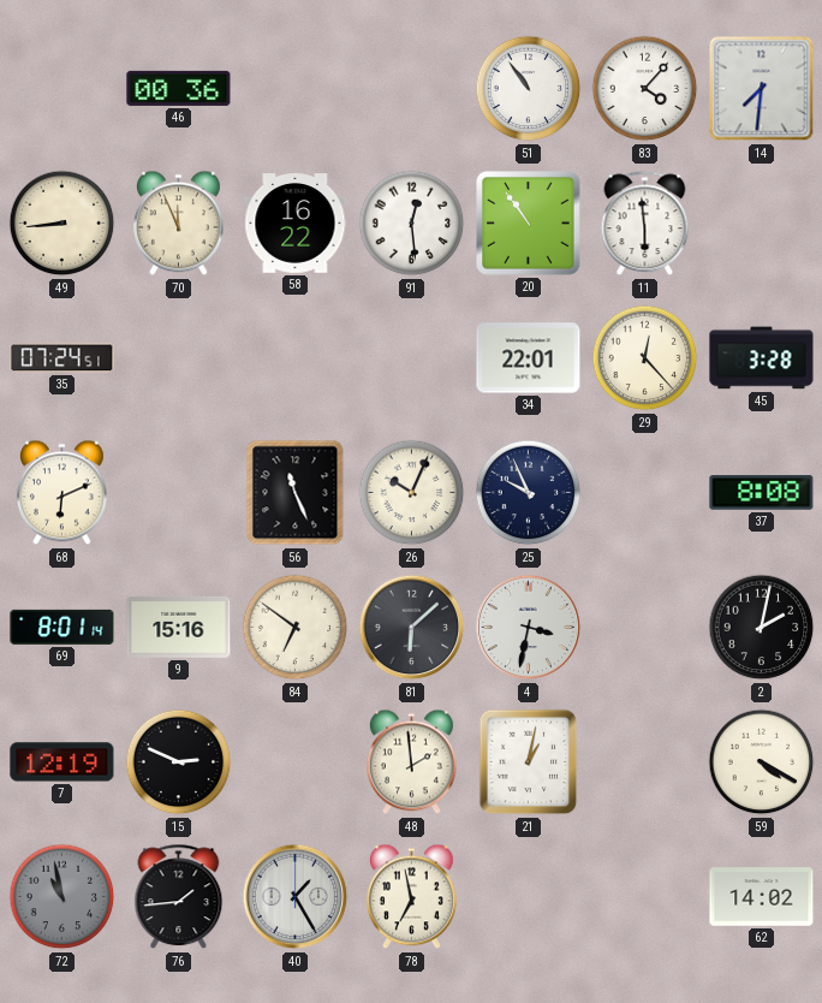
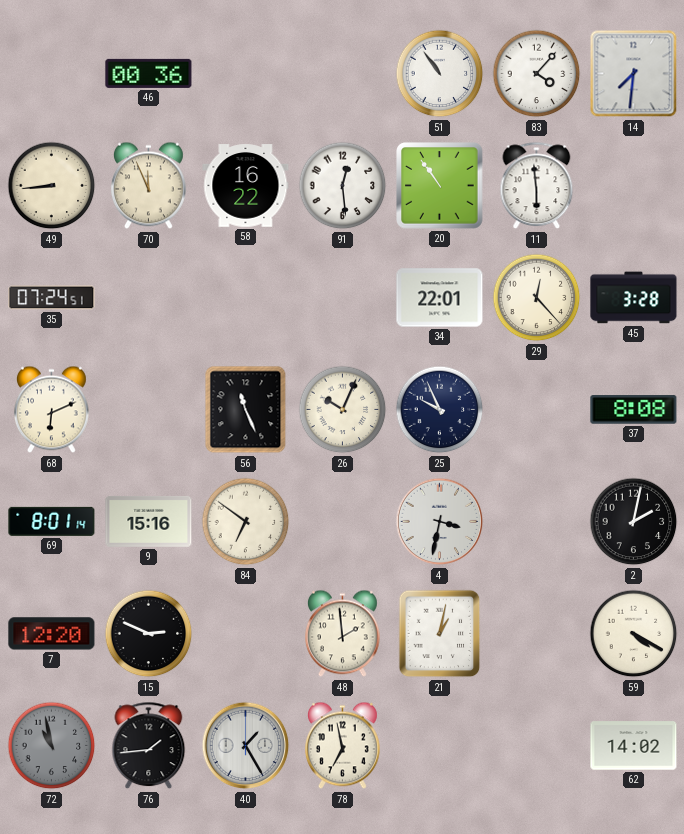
81: 6:08 -> none (412, 628)
7: 12:19 -> 12:20 (52, 634)
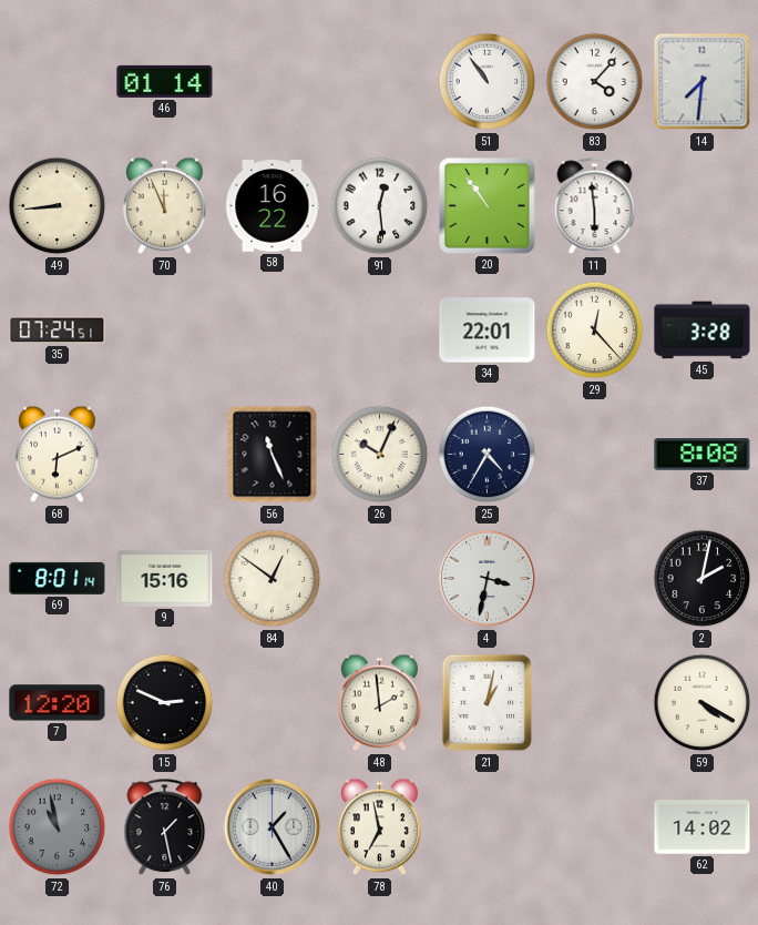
46: 00:36 -> 01:14 (165, 81)
25: 9:56 -> 4:35 (488, 455)
84: 6:51 -> 12:51 (273, 579)
76: 1:44 -> 1:28 (165, 827)
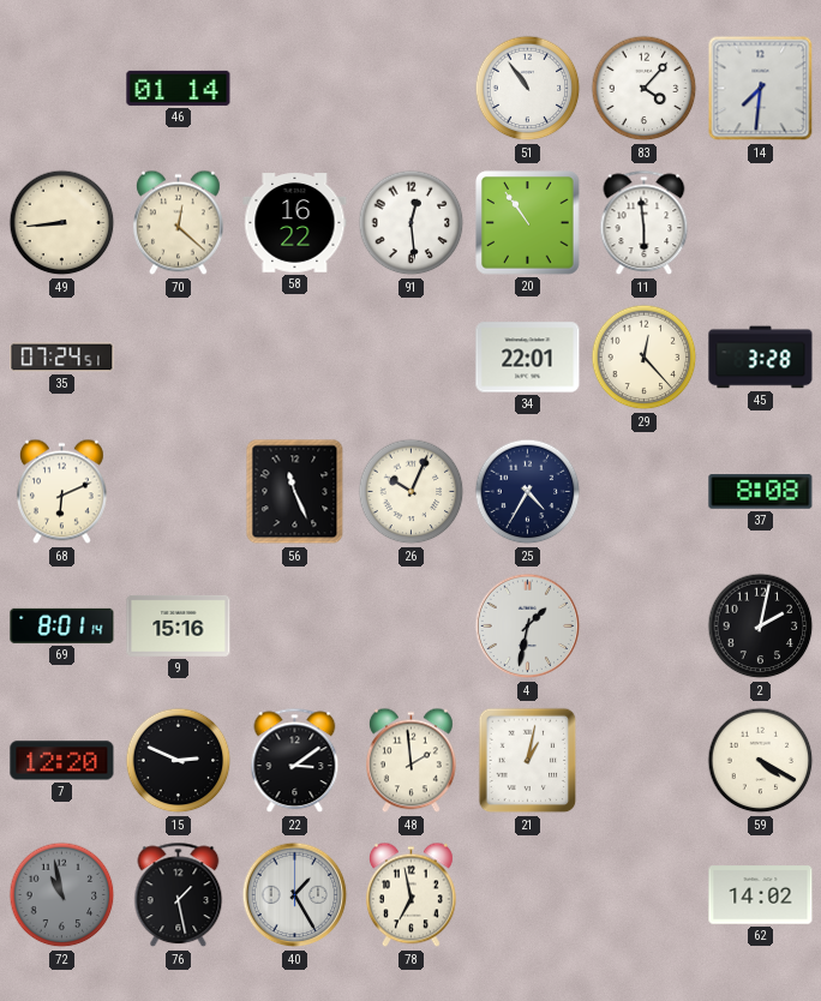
70: 11:56 -> 12:22 (179, 223)
84: 12:51 -> none (273, 579)
4: 3:32 -> 1:32 (528, 627)
22: none -> 3:09 (295, 761)
